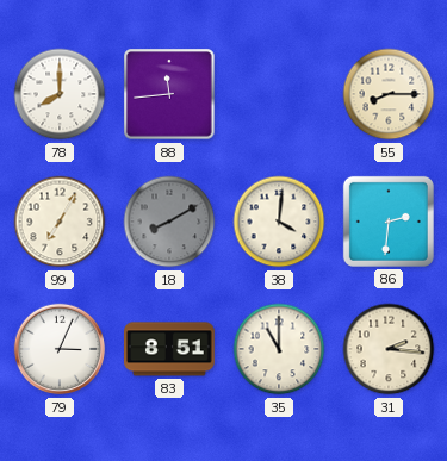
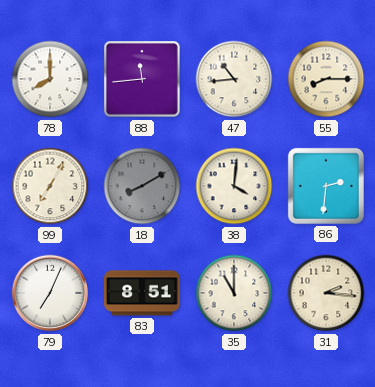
47: none -> 10:44 (234, 79)
79: 3:04 -> 7:04 (50, 293)
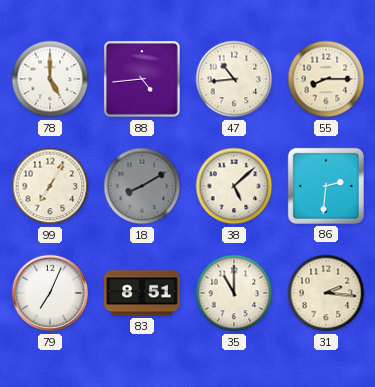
78: 8:00 -> 5:00 (50, 79)
88: 11:44 -> 4:44 (142, 79)
38: 4:01 -> 5:08 (234, 186)
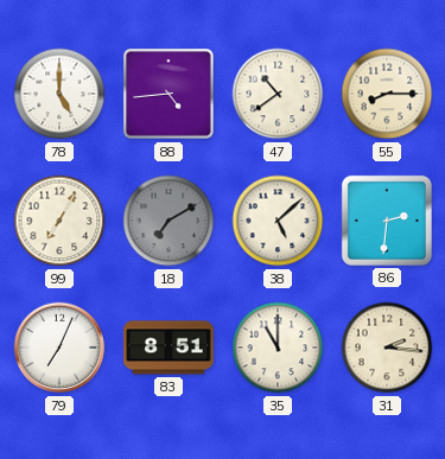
47: 10:44 -> 10:39 (278, 94)
18: 8:10 -> 7:10 (169, 221)
